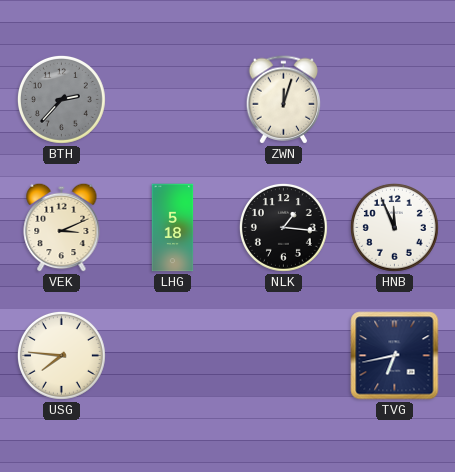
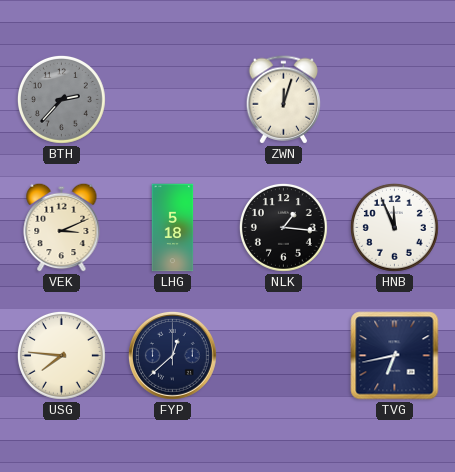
FYP: none -> 12:38 (172, 355)
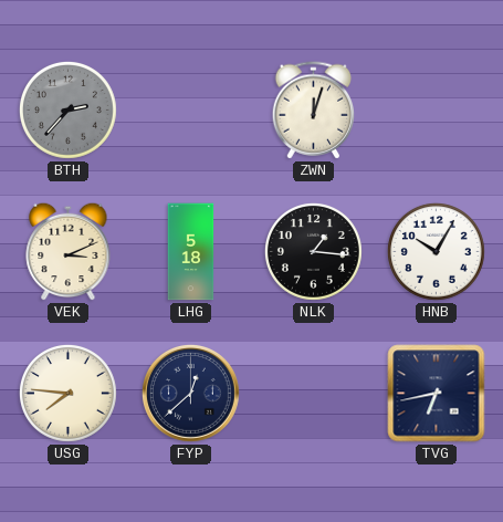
HNB: 11:56 -> 10:05 (436, 251)
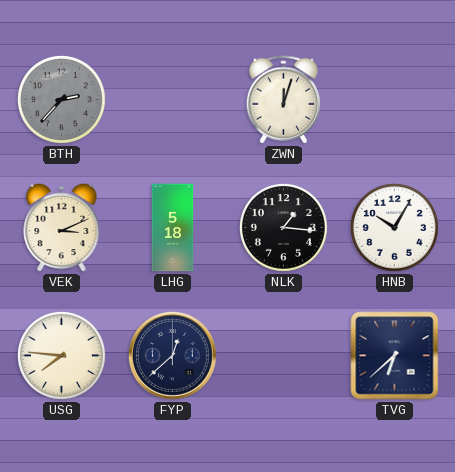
TVG: 6:43 -> 6:38 (395, 356)
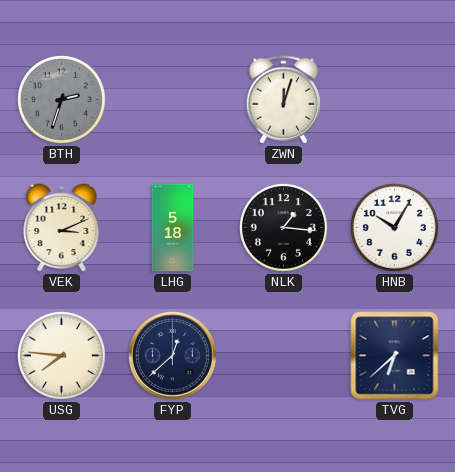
BTH: 2:37 -> 2:33 (61, 99)
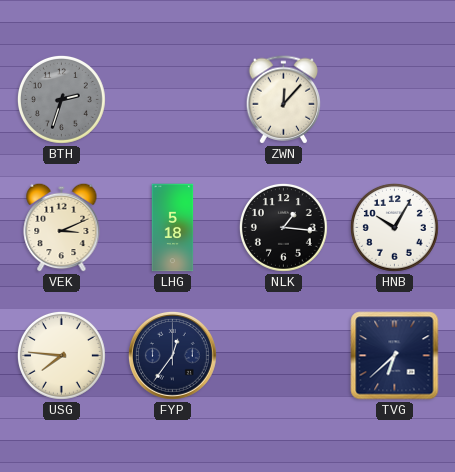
ZWN: 12:03 -> 12:07 (284, 100)
FYP: 12:38 -> 12:36 (172, 355)
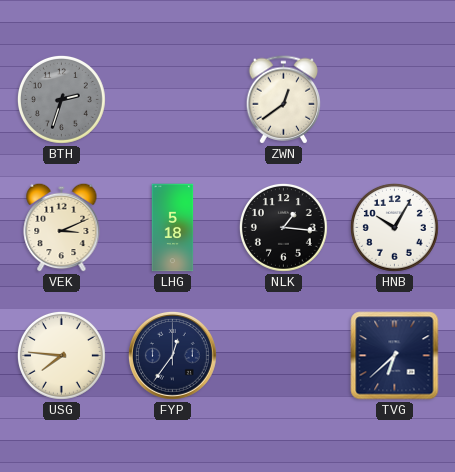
ZWN: 12:07 -> 12:39 (284, 100)
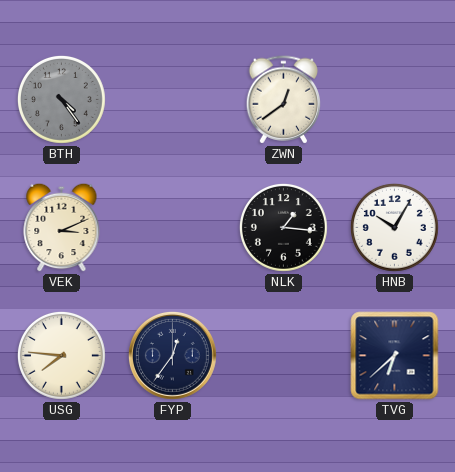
BTH: 2:33 -> 4:24 (61, 99)
LHG: 5:18 -> none (173, 228)
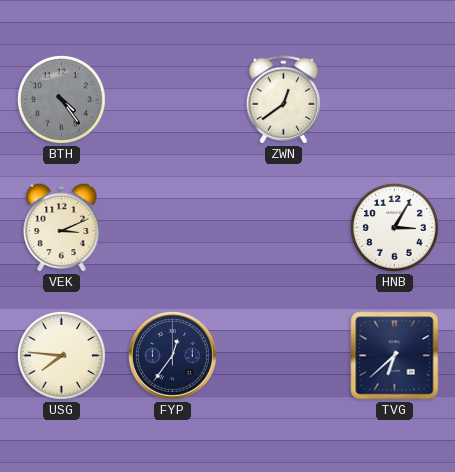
NLK: 1:16 -> none (283, 227)
HNB: 10:05 -> 3:05 (394, 227)
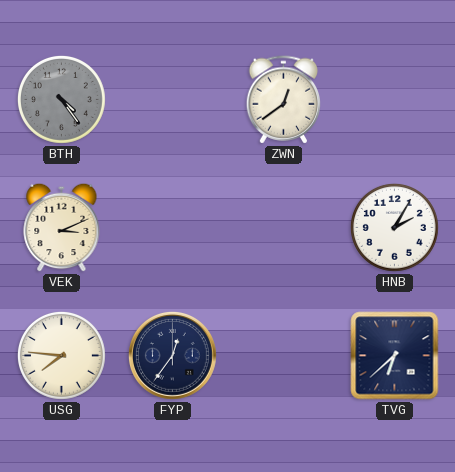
HNB: 3:05 -> 2:05 (394, 227)
